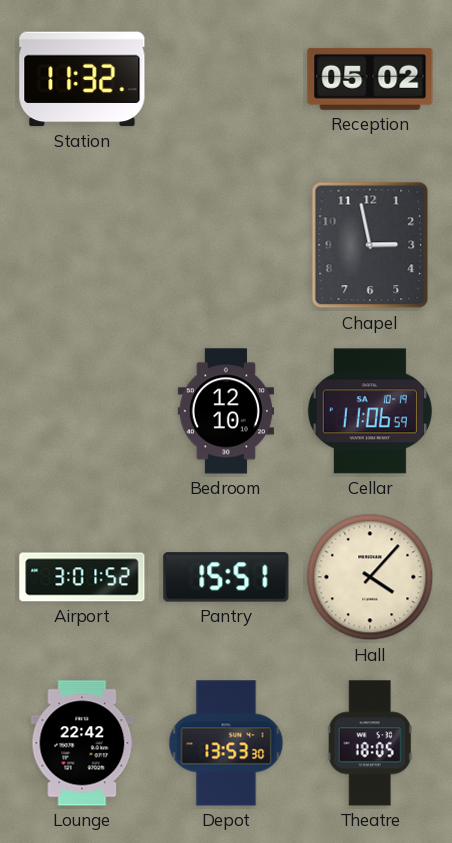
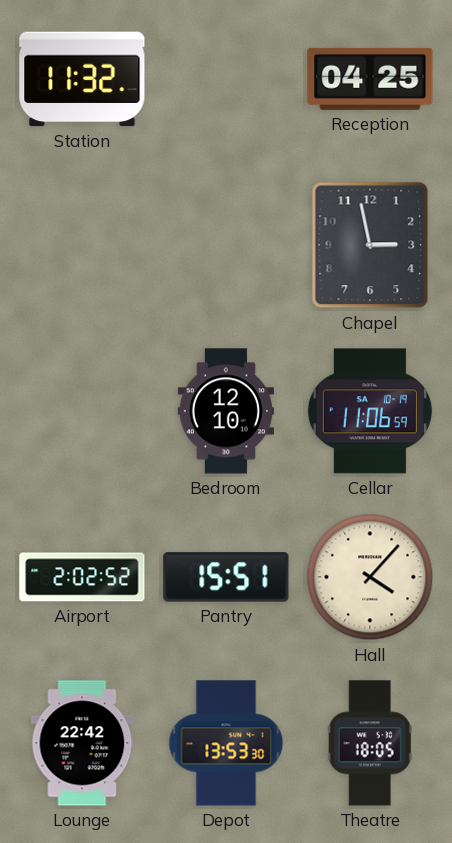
Reception: 05:02 -> 04:25 (370, 79)
Airport: 3:01 -> 2:02 (82, 577)
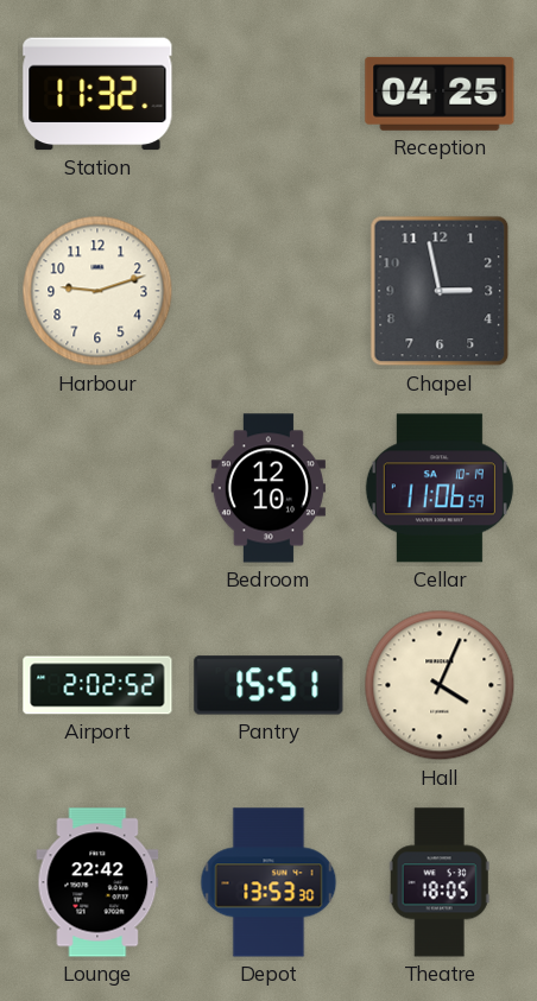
Harbour: none -> 9:12 (97, 291)
Hall: 4:07 -> 4:04 (440, 685)
